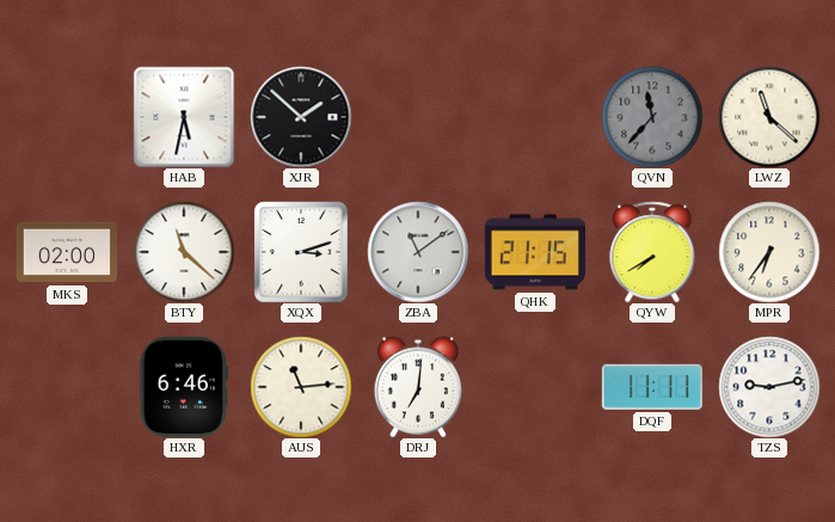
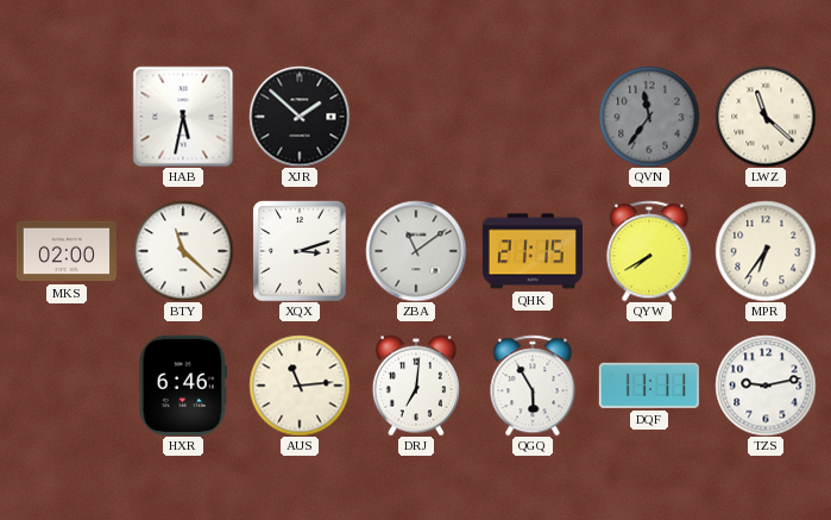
QVN: 11:37 -> 11:36 (649, 117)
QGQ: none -> 5:55 (533, 386)
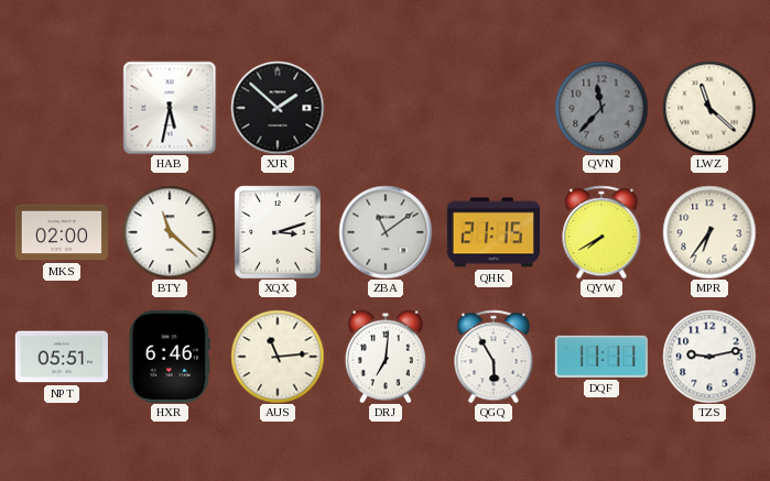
QVN: 11:36 -> 11:37 (601, 108)
NPT: none -> 05:51 (62, 357)
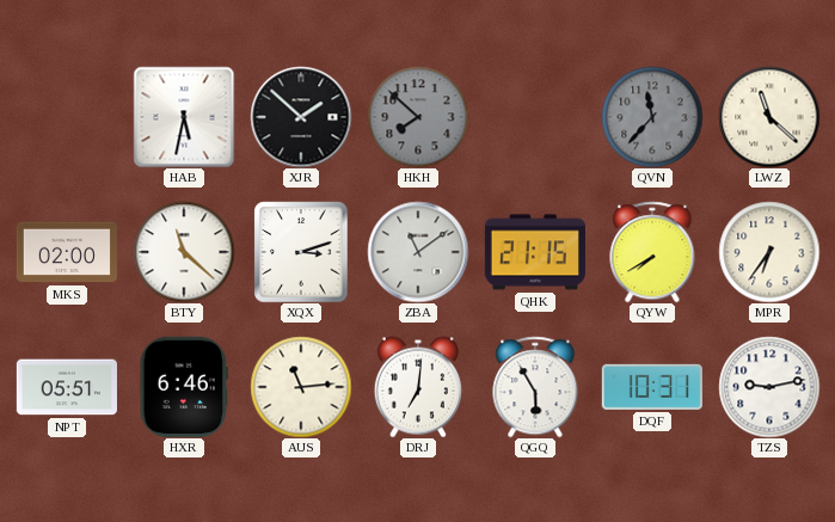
HKH: none -> 7:52 (418, 117)
DQF: 11:11 -> 10:31 (652, 387)
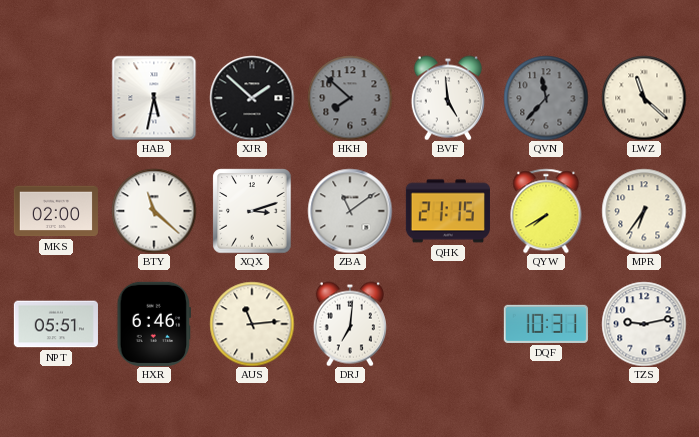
BVF: none -> 4:59 (448, 98)
QGQ: 5:55 -> none (535, 387)
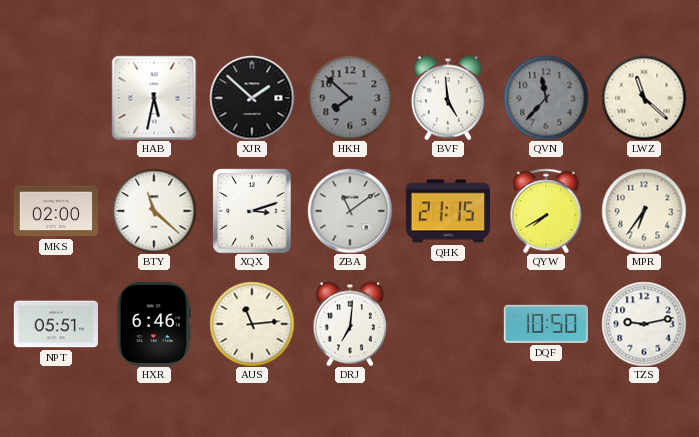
DQF: 10:31 -> 10:50 (546, 324)
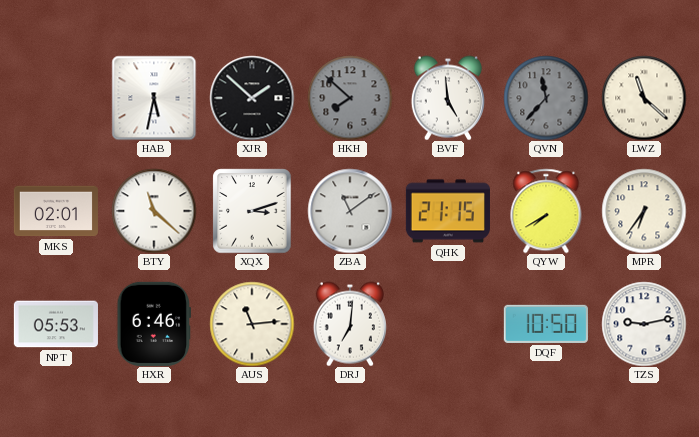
MKS: 02:00 -> 02:01 (56, 211)
NPT: 05:51 -> 05:53 (56, 324)
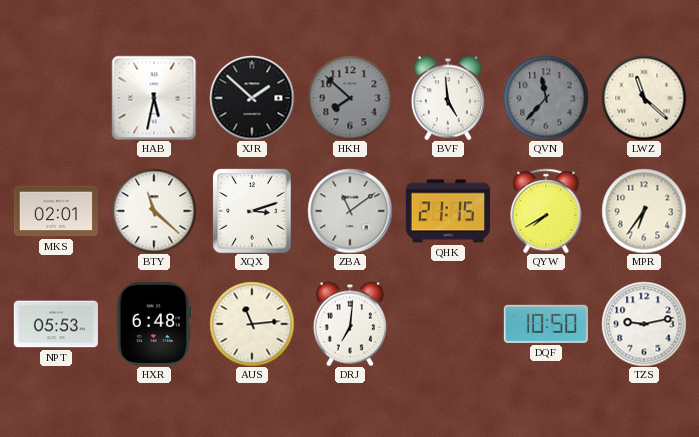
HXR: 6:46 -> 6:48 (153, 324)
